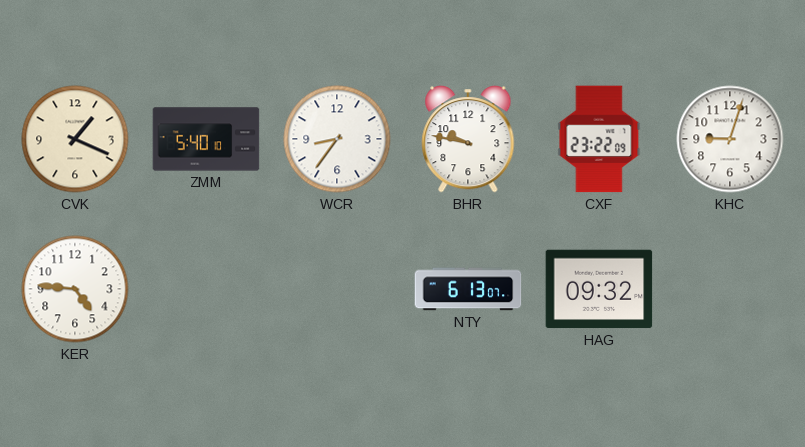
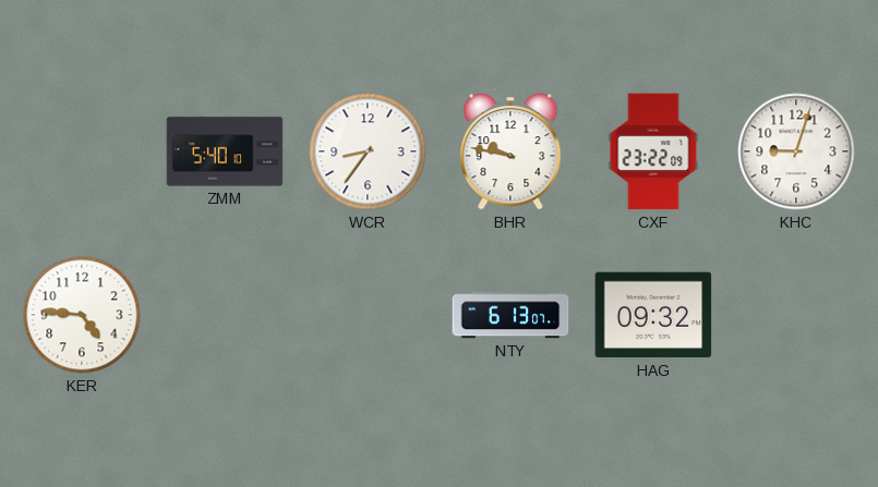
CVK: 1:19 -> none (75, 139)
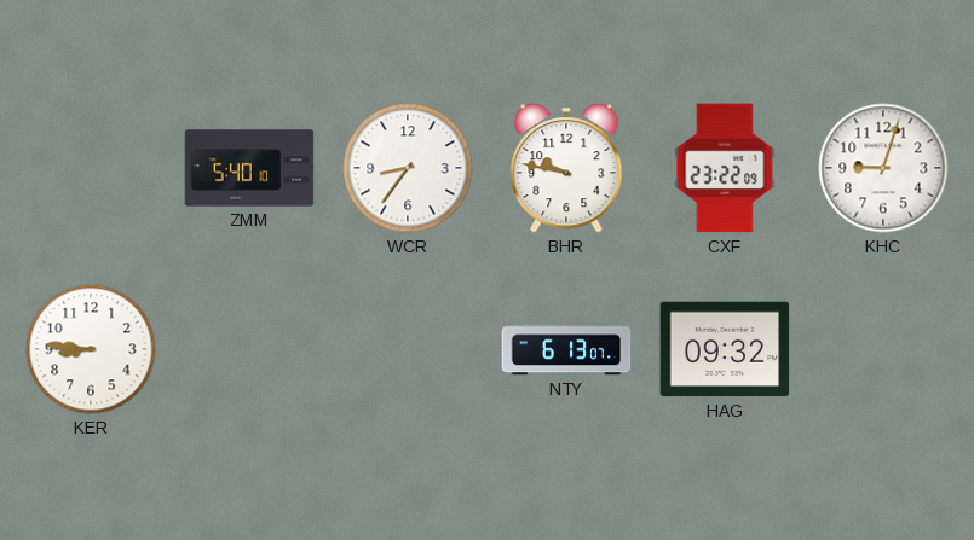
KER: 4:46 -> 8:46 (91, 349)
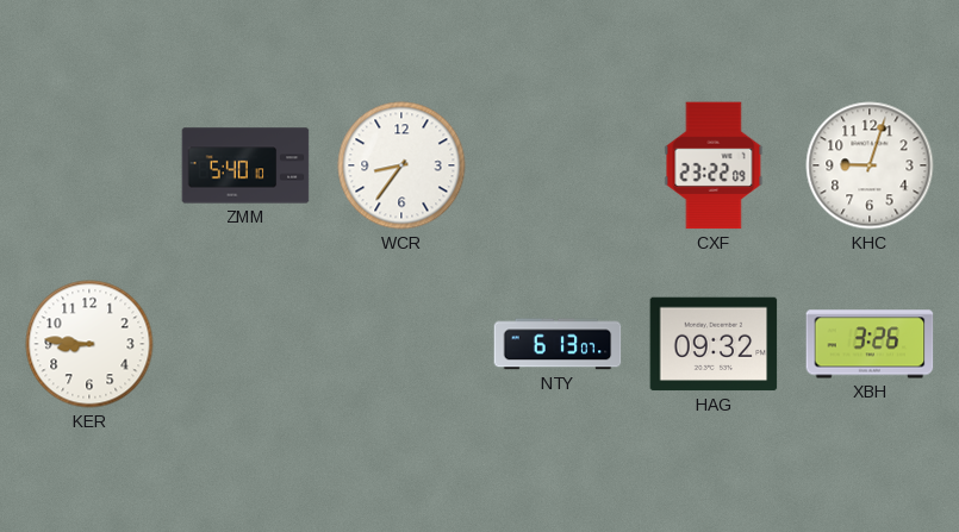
BHR: 9:47 -> none (566, 169)
XBH: none -> 3:26 (870, 344)
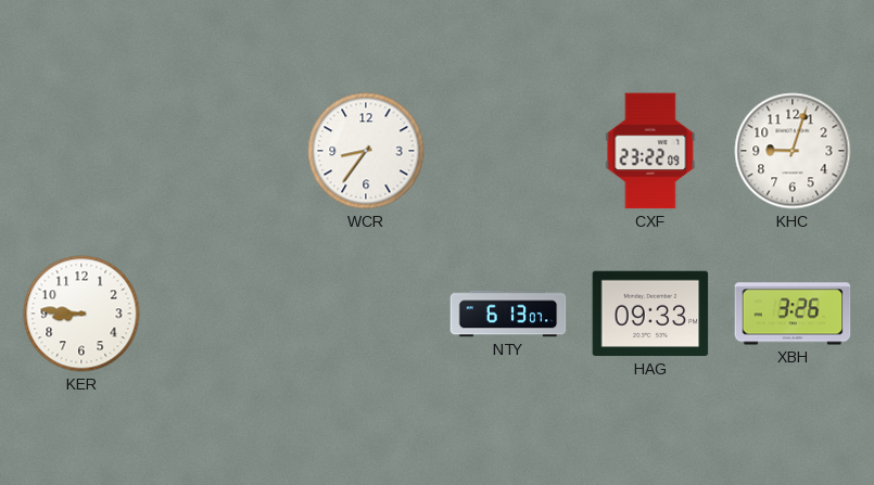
ZMM: 5:40 -> none (245, 165)
HAG: 09:32 -> 09:33 (650, 314)
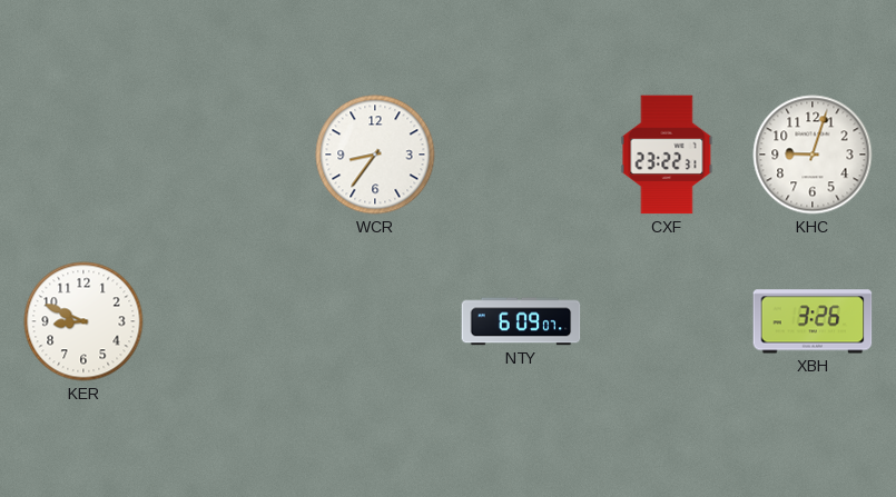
CXF: 23:22:09 -> 23:22:31 (667, 155)
KER: 8:46 -> 8:49 (83, 321)
NTY: 6:13 -> 6:09 (521, 321)
HAG: 09:33 -> none (650, 314)
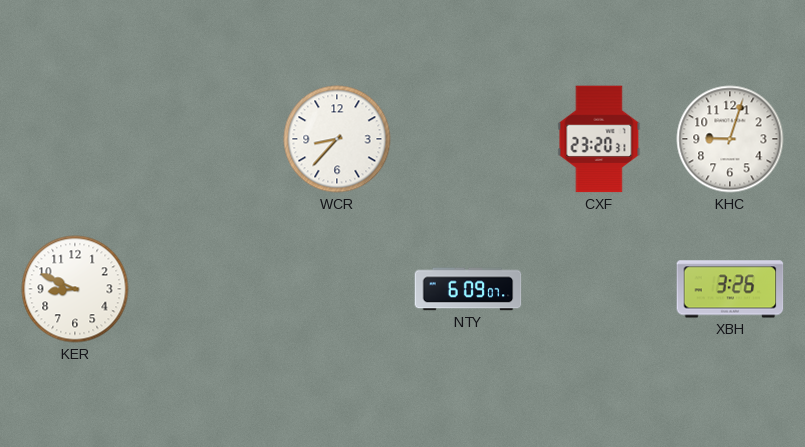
WCR: 8:36 -> 8:37 (337, 139)
CXF: 23:22 -> 23:20 (599, 139)
